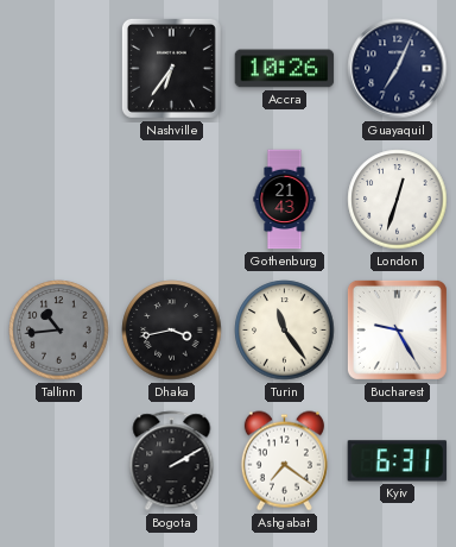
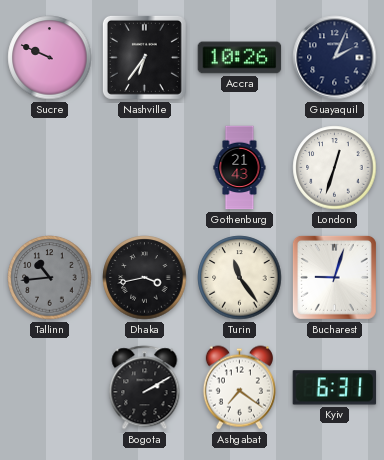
Sucre: none -> 9:49 (50, 58)
Guayaquil: 7:04 -> 2:04 (335, 58)
Bucharest: 9:25 -> 9:03 (334, 277)
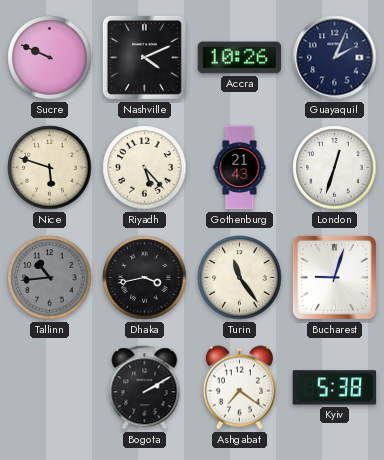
Nashville: 6:36 -> 4:11 (144, 57)
Nice: none -> 5:48 (50, 168)
Riyadh: none -> 5:23 (145, 168)
Kyiv: 6:31 -> 5:38 (335, 388)
